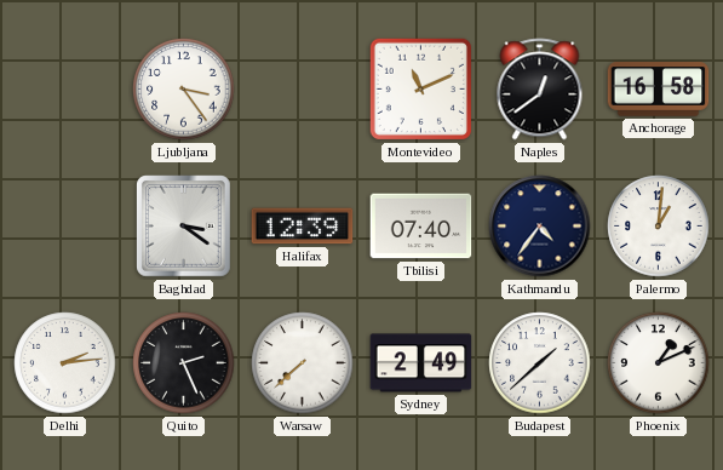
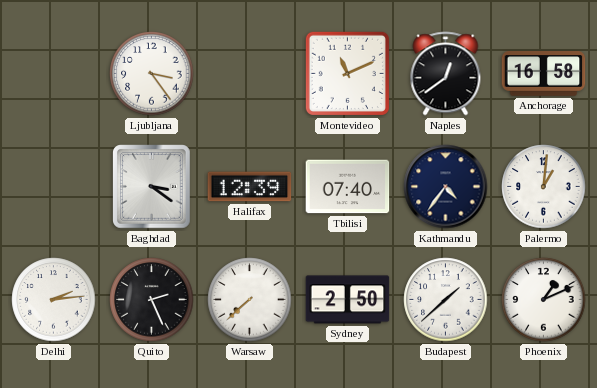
Sydney: 2:49 -> 2:50 (348, 300)
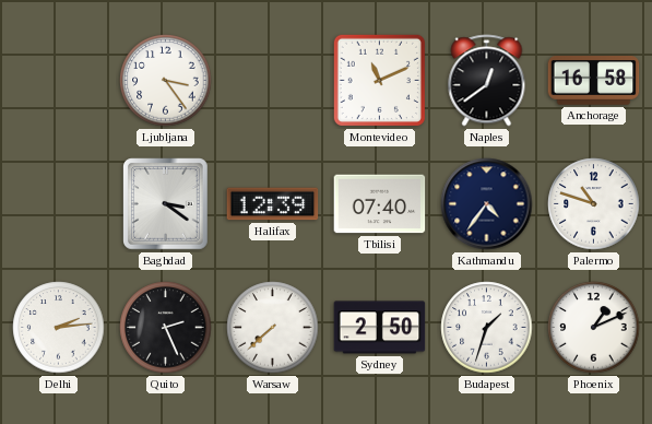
Palermo: 1:01 -> 10:48 (594, 204)
Budapest: 1:38 -> 1:33 (487, 328)
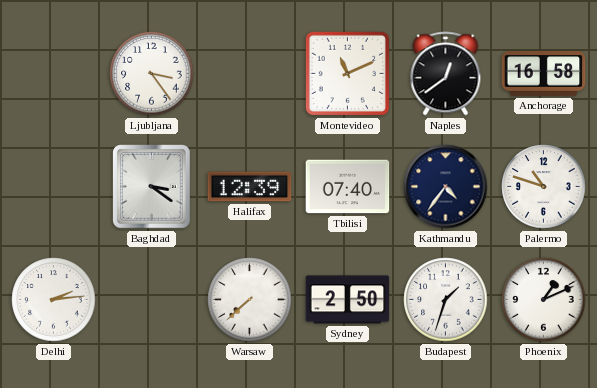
Quito: 2:26 -> none (166, 328)
